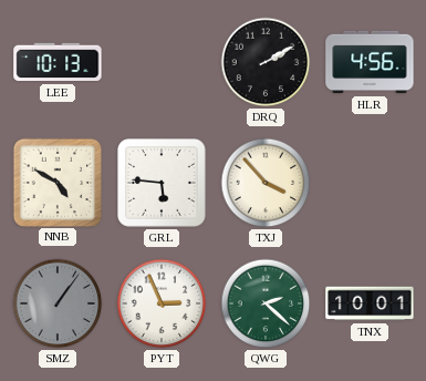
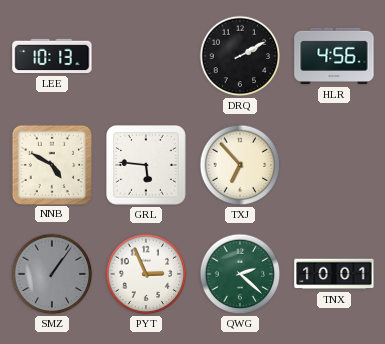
TXJ: 3:53 -> 6:53 (240, 165)
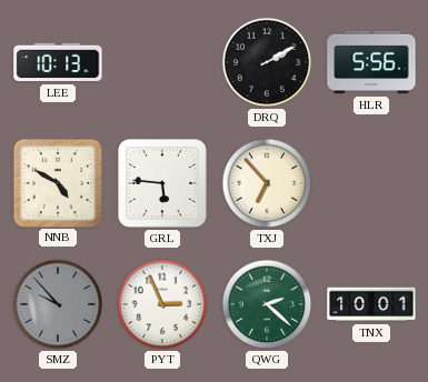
HLR: 4:56 -> 5:56 (371, 62)
SMZ: 1:06 -> 9:53 (58, 304)
